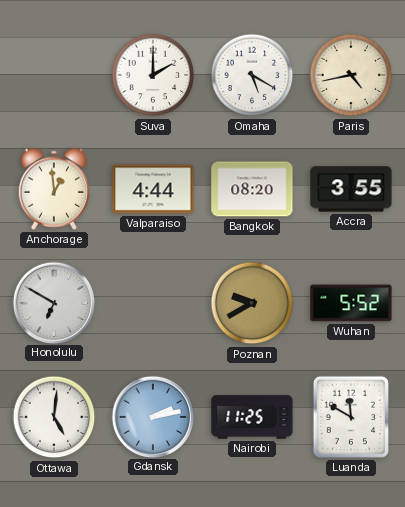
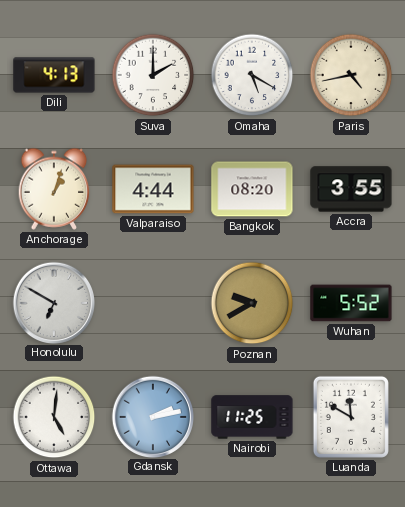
Dili: none -> 4:13 (54, 75)
Anchorage: 12:59 -> 1:03 (54, 189)
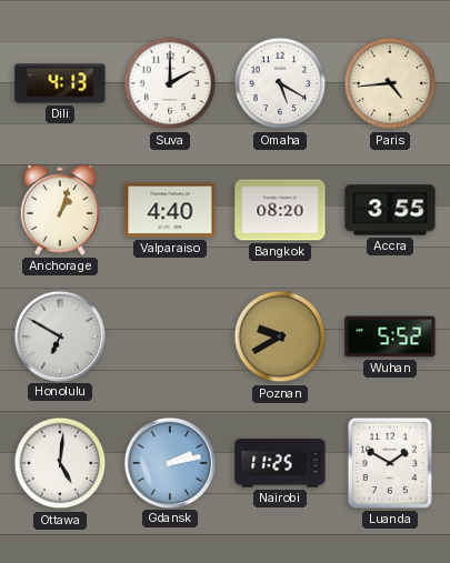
Paris: 4:43 -> 4:44 (390, 83)
Valparaiso: 4:44 -> 4:40 (170, 210)
Luanda: 11:50 -> 1:50 (390, 463)
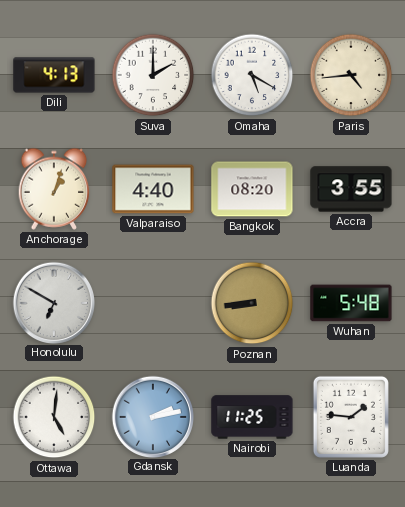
Poznan: 9:40 -> 8:44 (252, 303)
Wuhan: 5:52 -> 5:48 (351, 303)
Luanda: 1:50 -> 1:46 (351, 417)
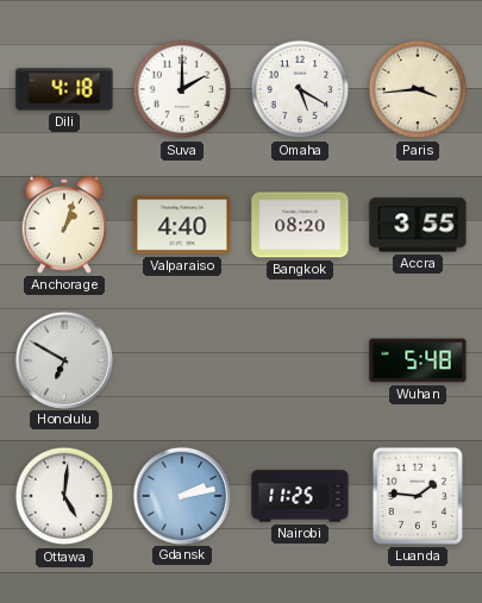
Dili: 4:13 -> 4:18 (64, 89)
Paris: 4:44 -> 3:44 (418, 89)
Poznan: 8:44 -> none (252, 303)
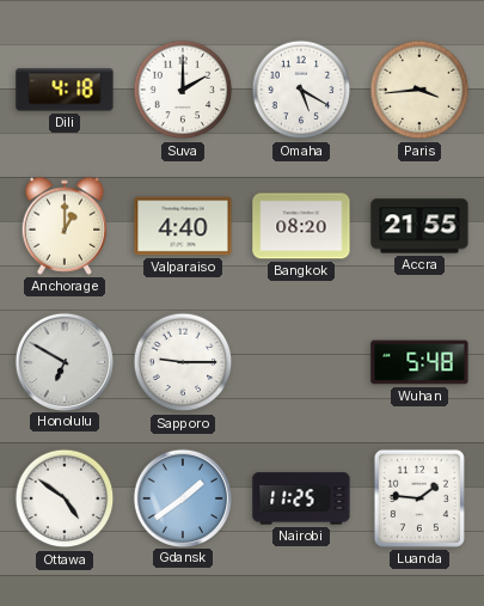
Anchorage: 1:03 -> 1:00 (65, 226)
Accra: 3:55 -> 21:55 (419, 226)
Sapporo: none -> 9:15 (183, 362)
Ottawa: 5:01 -> 4:51 (65, 498)
Gdansk: 2:13 -> 1:39 (182, 497)
